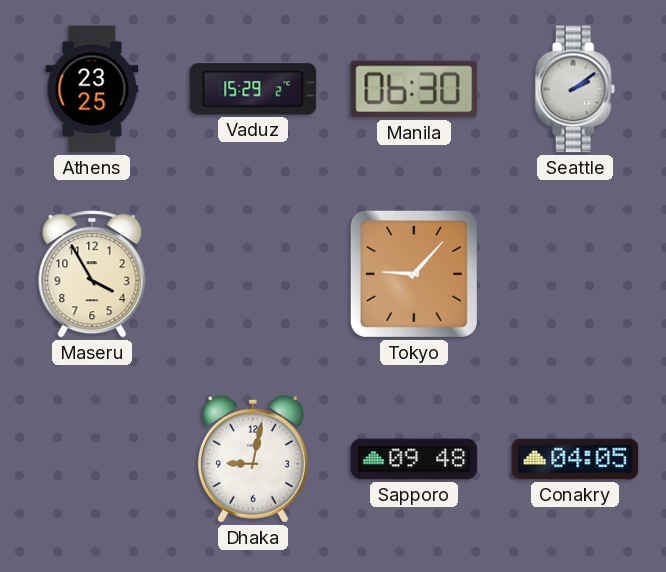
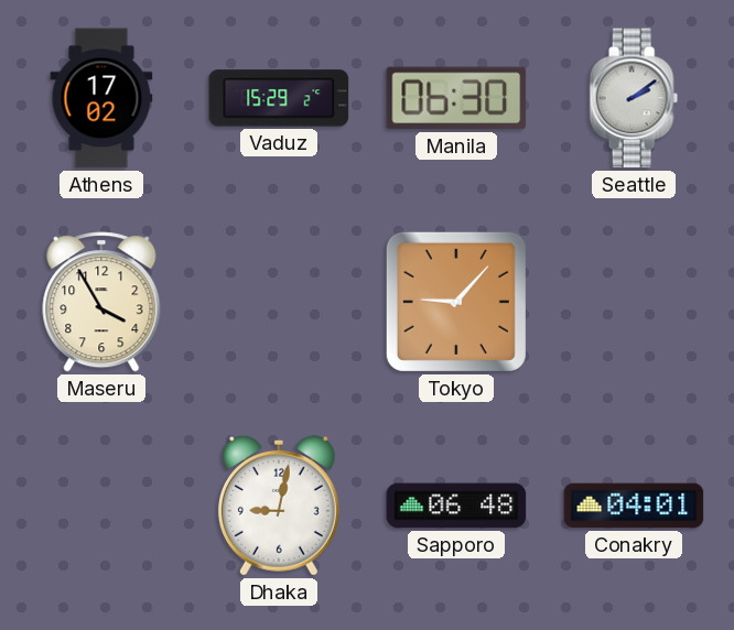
Athens: 23:25 -> 17:02 (101, 98)
Sapporo: 09:48 -> 06:48 (456, 506)
Conakry: 04:05 -> 04:01 (634, 506)
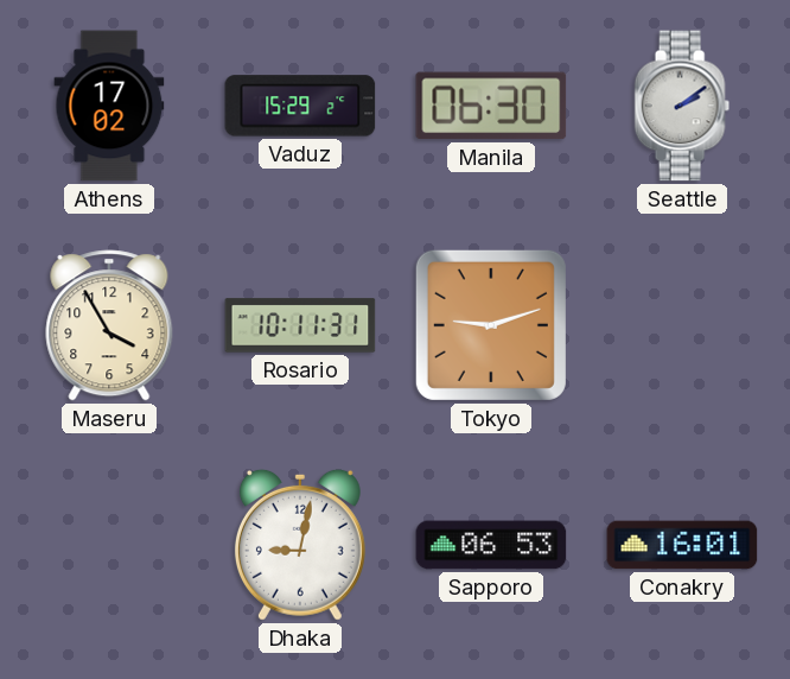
Rosario: none -> 10:11 (300, 325)
Tokyo: 9:07 -> 9:12 (491, 325)
Sapporo: 06:48 -> 06:53 (491, 545)
Conakry: 04:01 -> 16:01 (682, 545)
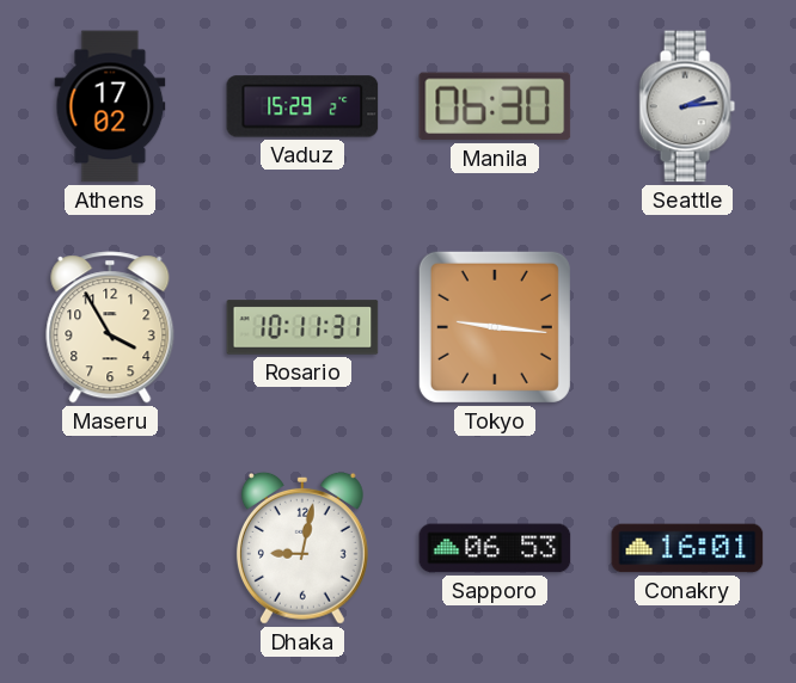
Seattle: 2:09 -> 2:14 (687, 106)
Tokyo: 9:12 -> 9:16 (495, 327)
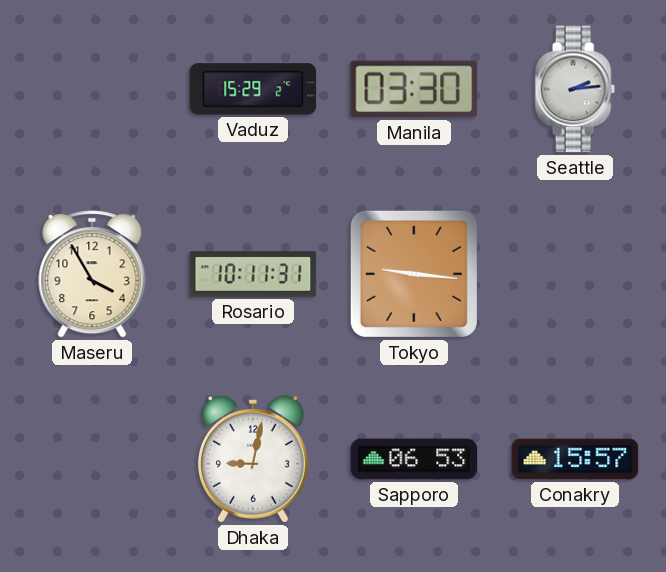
Athens: 17:02 -> none (110, 106)
Manila: 06:30 -> 03:30 (414, 89)
Conakry: 16:01 -> 15:57 (575, 459)
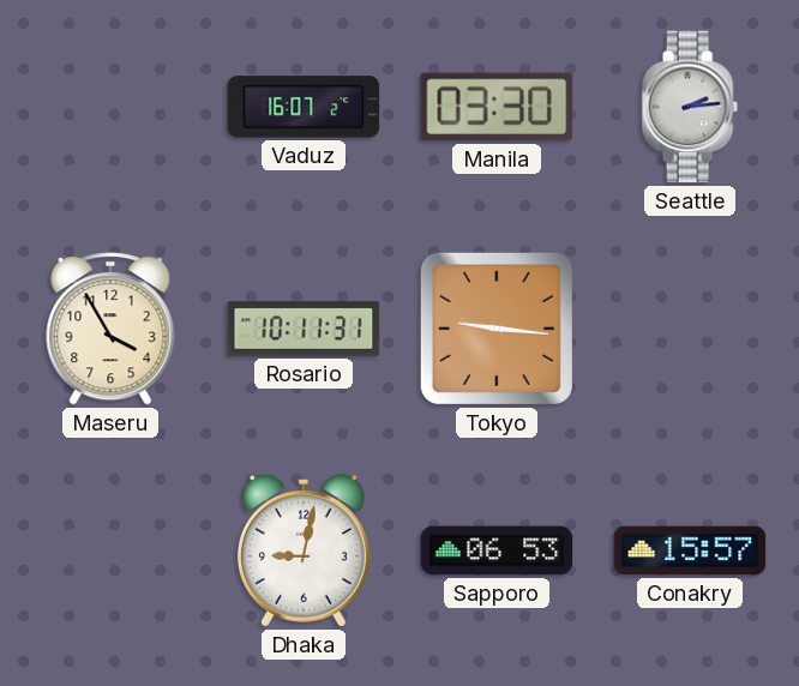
Vaduz: 15:29 -> 16:07 (304, 107)
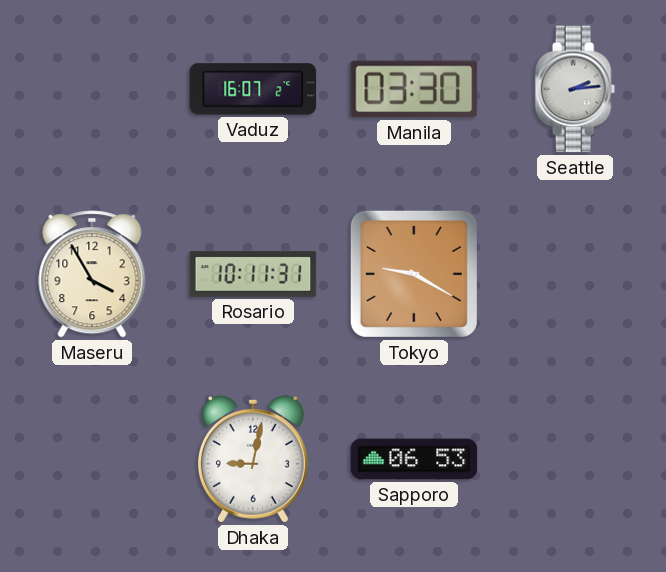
Tokyo: 9:16 -> 9:20 (414, 274)
Conakry: 15:57 -> none (690, 550)
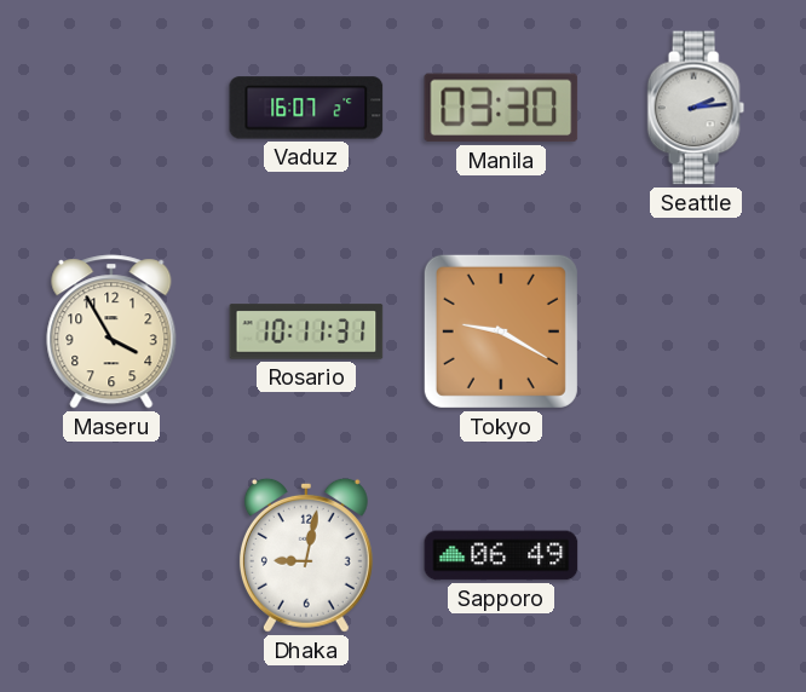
Sapporo: 06:53 -> 06:49 (501, 555)
